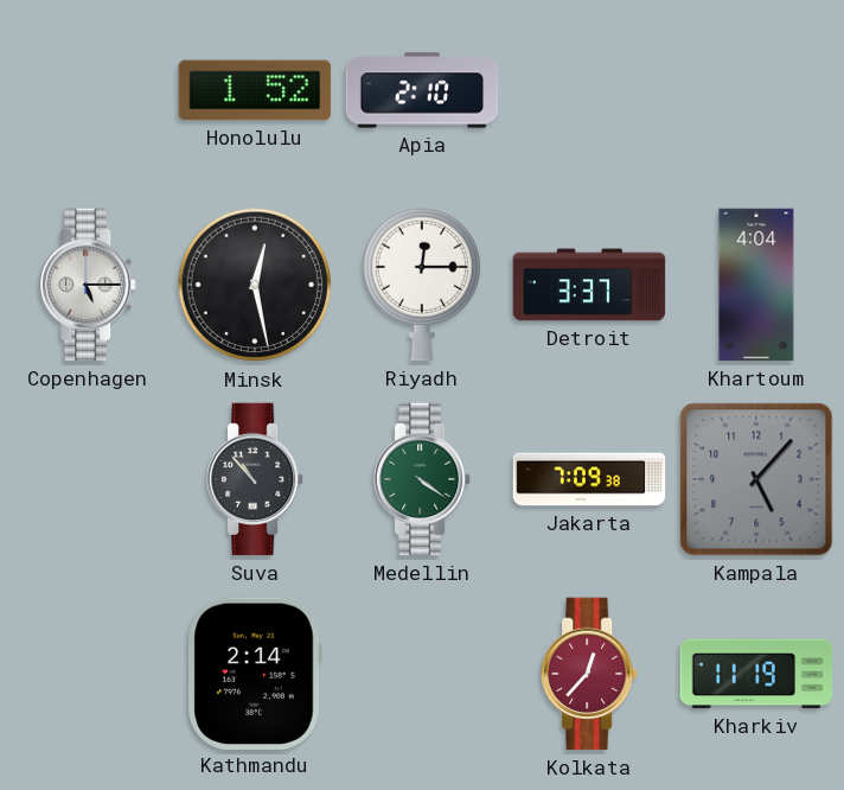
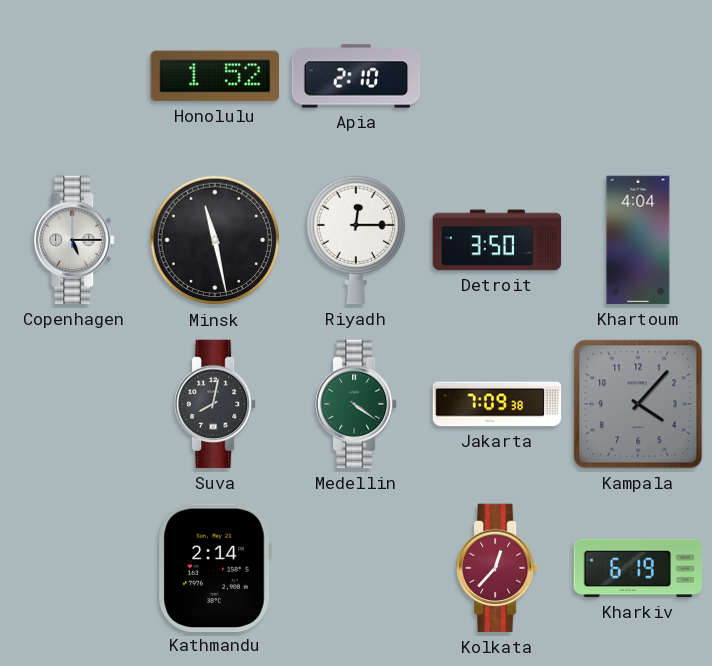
Minsk: 12:28 -> 11:28 (215, 240)
Detroit: 3:37 -> 3:50 (497, 240)
Suva: 10:53 -> 8:02 (216, 404)
Kampala: 5:07 -> 4:07 (638, 404)
Kharkiv: 11:19 -> 6:19 (638, 568)
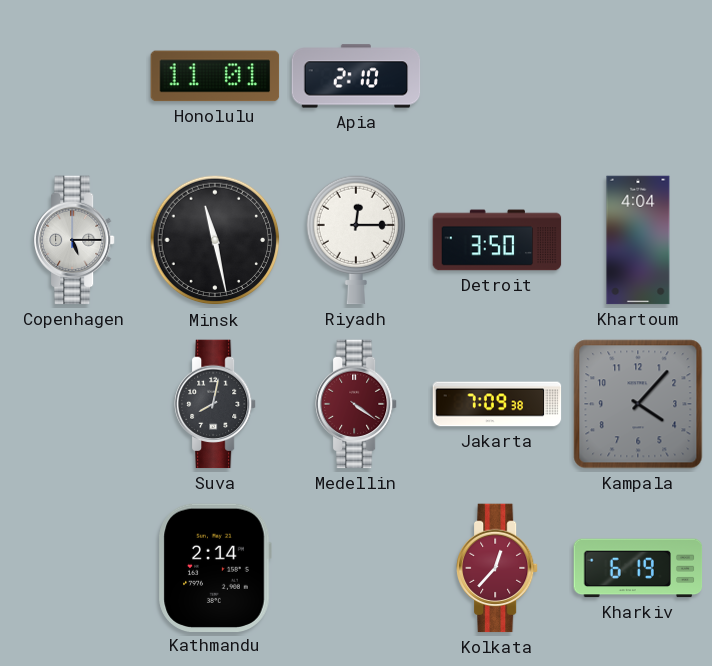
Honolulu: 1:52 -> 11:01 (215, 76)
Medellin dial: green -> burgundy (357, 404)
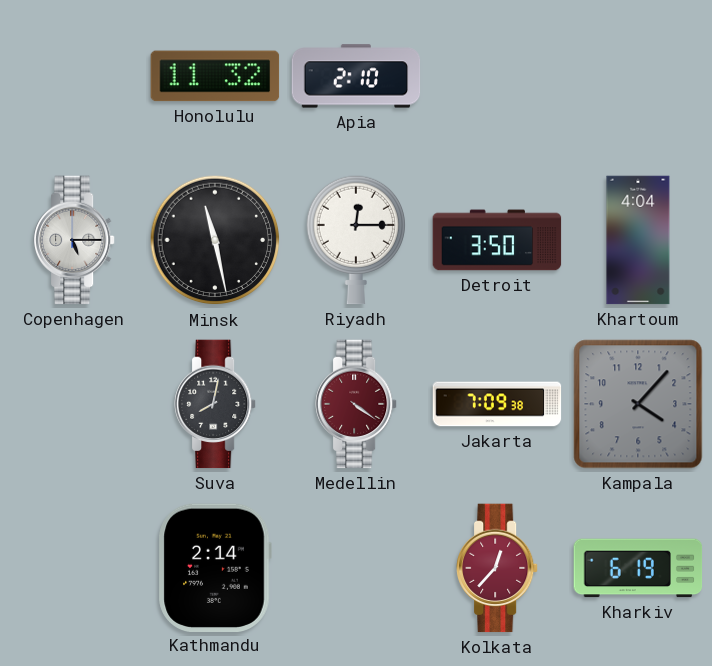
Honolulu: 11:01 -> 11:32 (215, 76)
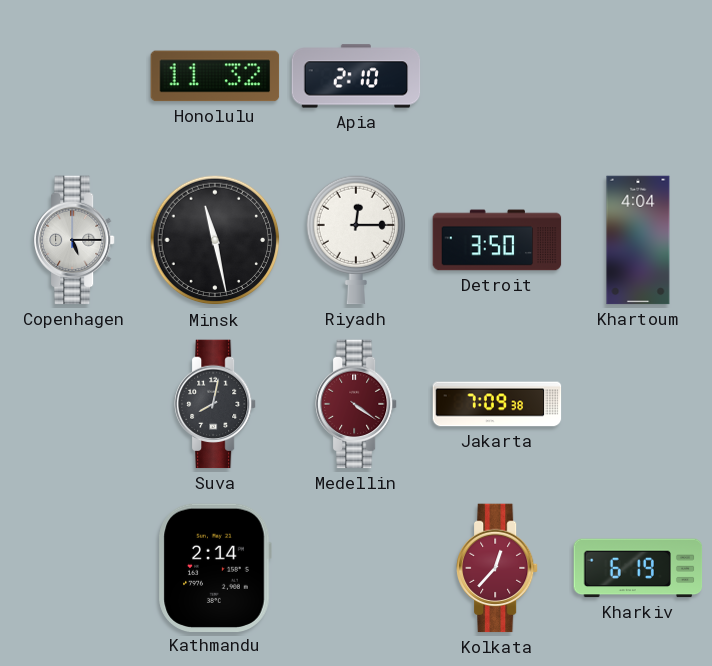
Kampala: 4:07 -> none (638, 404)
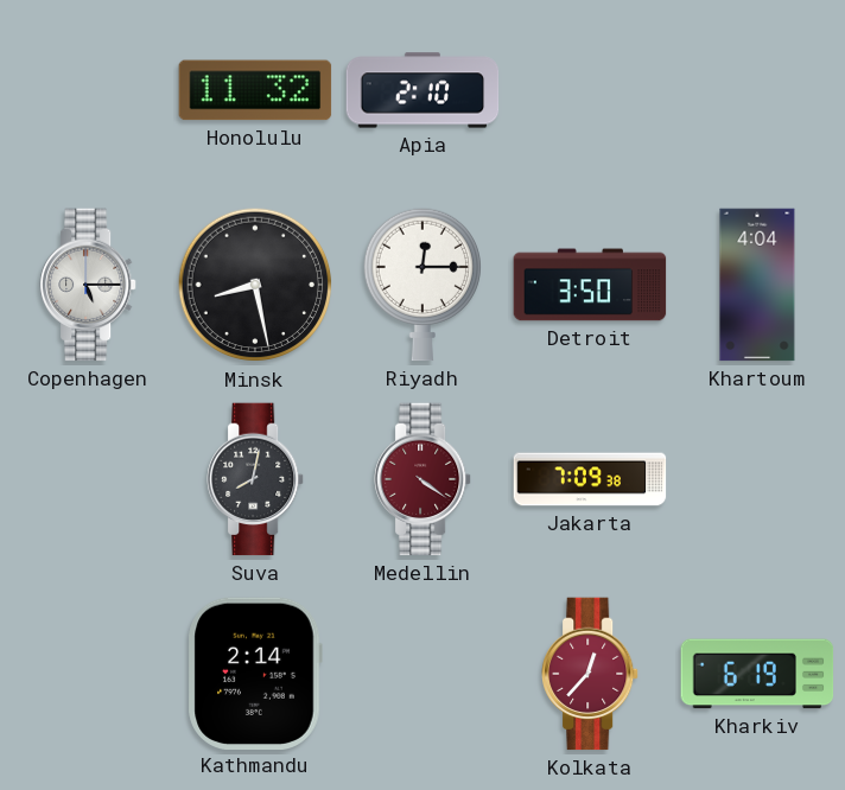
Minsk: 11:28 -> 8:28 (255, 285)
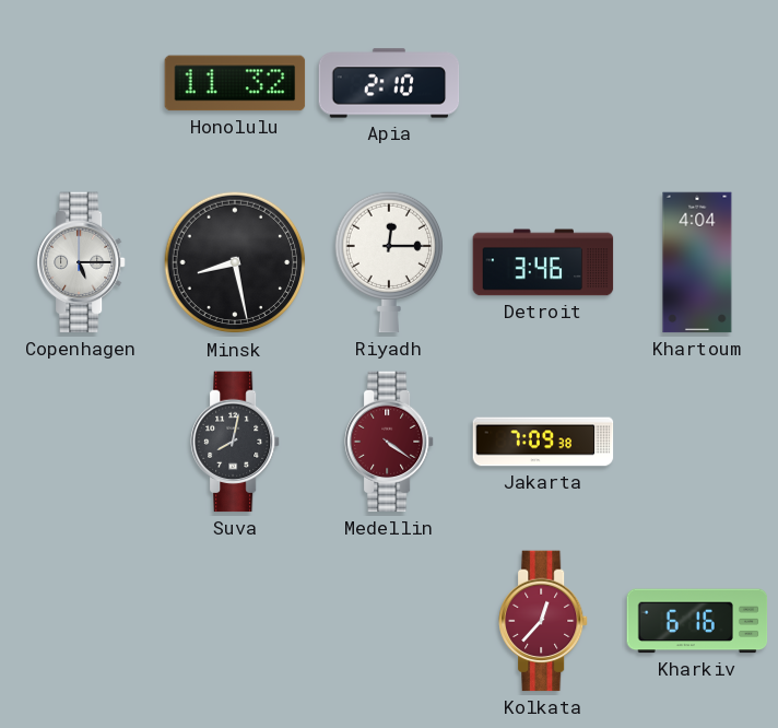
Detroit: 3:50 -> 3:46 (543, 262)
Kathmandu: 2:14 -> none (255, 673)
Kharkiv: 6:19 -> 6:16 (697, 621)
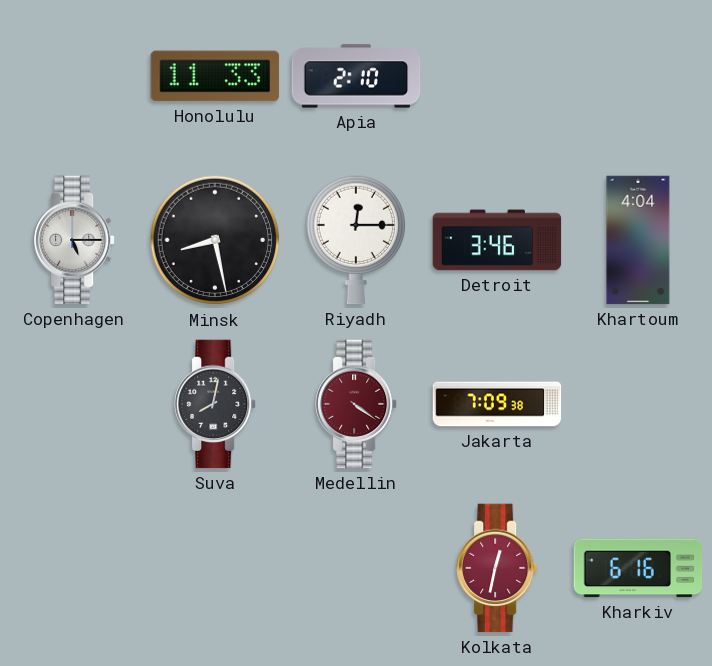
Honolulu: 11:32 -> 11:33 (215, 76)
Kolkata: 12:37 -> 12:32 (498, 568)
